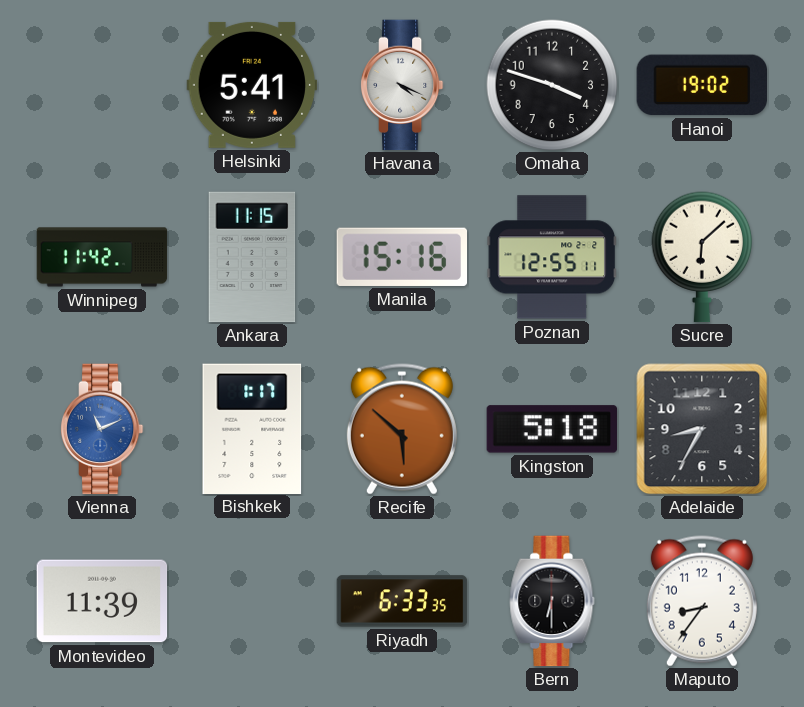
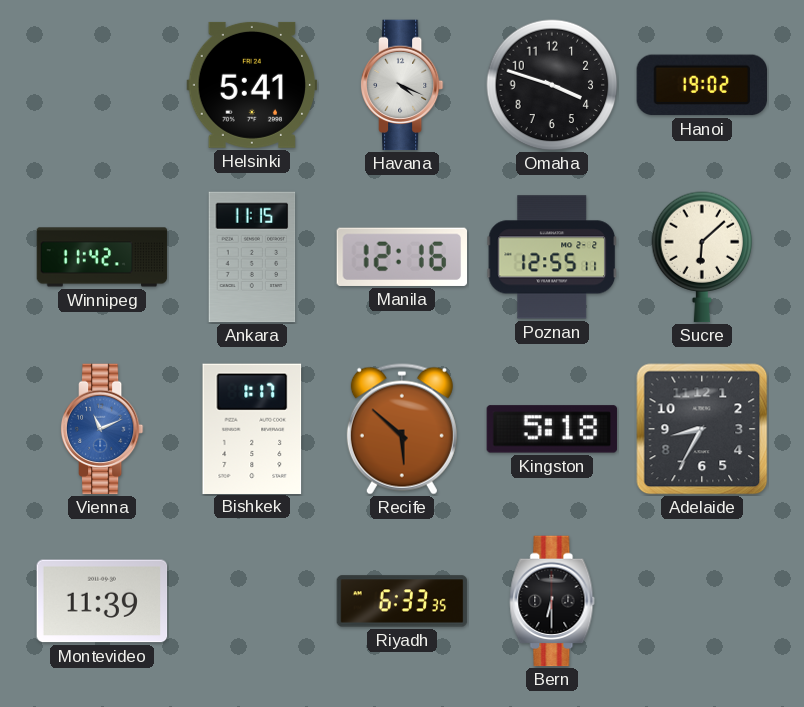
Manila: 15:16 -> 12:16 (401, 257)
Maputo: 8:36 -> none (702, 601)
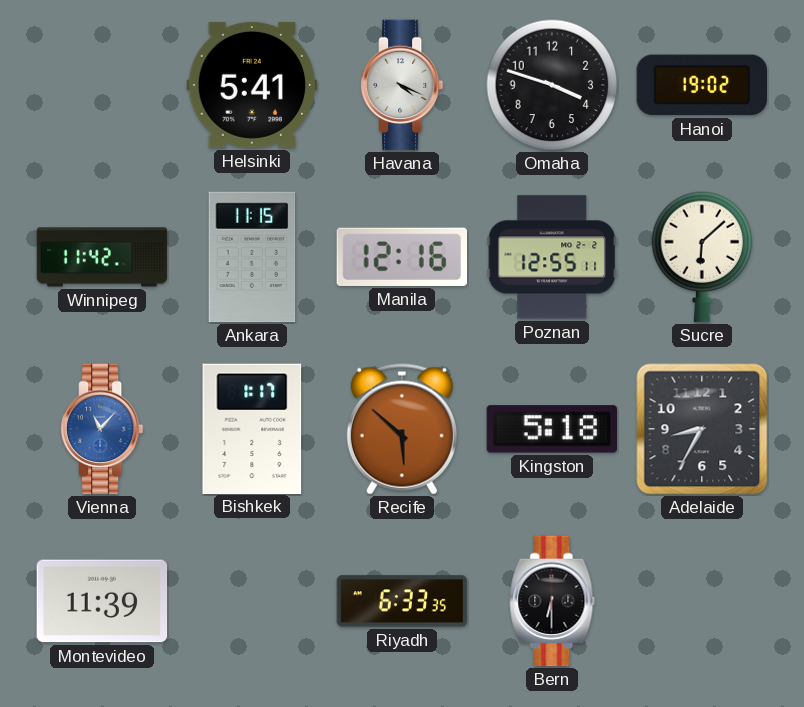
Vienna: 11:11 -> 11:07 (102, 429)
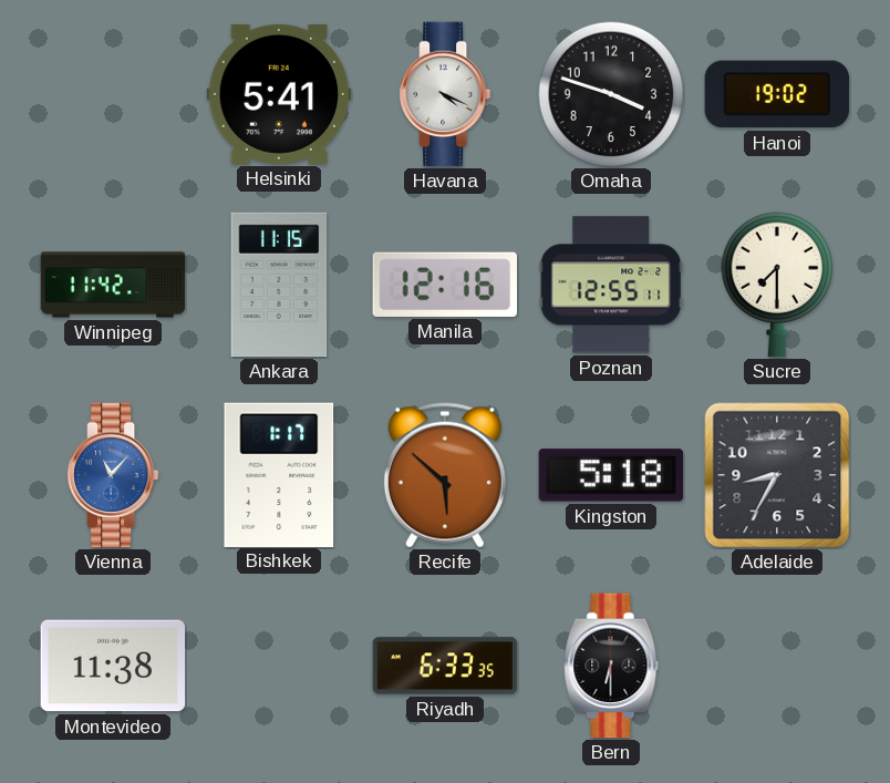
Sucre: 6:08 -> 7:30 (777, 285)
Montevideo: 11:39 -> 11:38 (113, 666)
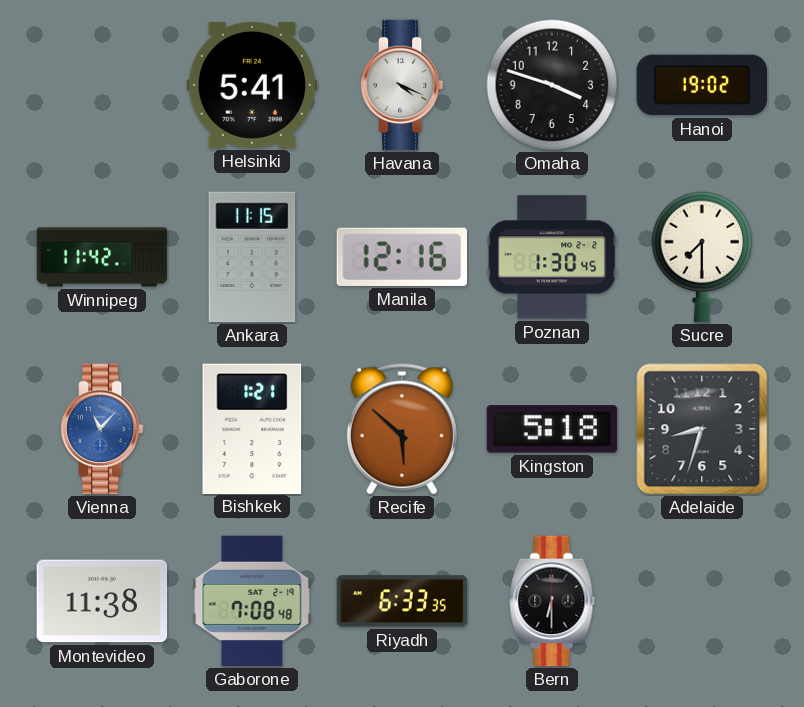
Poznan: 12:55 -> 1:30 (552, 257)
Bishkek: 1:17 -> 1:21 (252, 428)
Adelaide: 8:35 -> 8:33 (702, 429)
Gaborone: none -> 7:08 (252, 601)
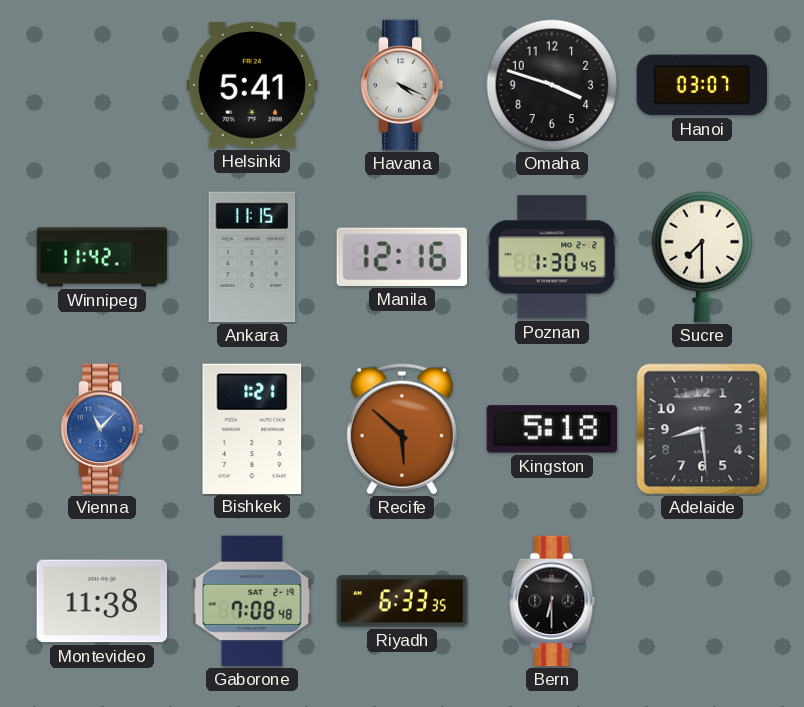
Hanoi: 19:02 -> 03:07 (701, 85)
Adelaide: 8:33 -> 8:29 (702, 429)
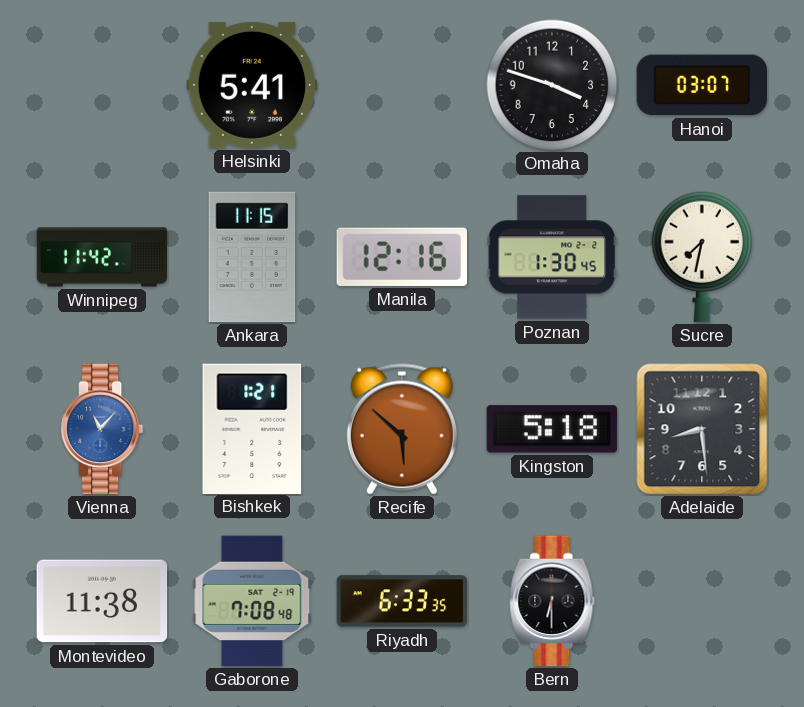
Havana: 4:19 -> none (402, 85)
Sucre: 7:30 -> 7:32 (702, 257)
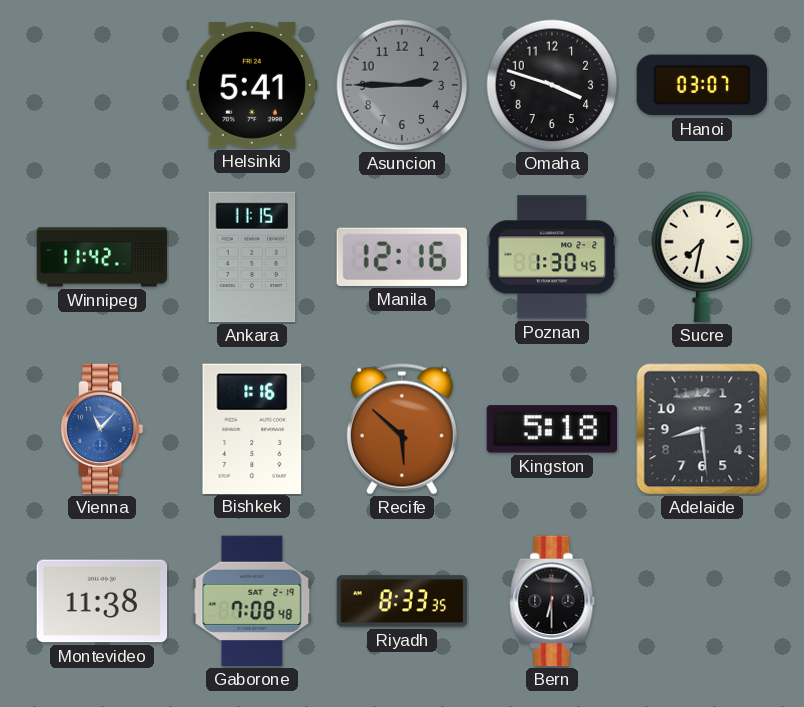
Asuncion: none -> 2:45 (402, 85)
Bishkek: 1:21 -> 1:16 (252, 428)
Riyadh: 6:33 -> 8:33 (402, 601)
